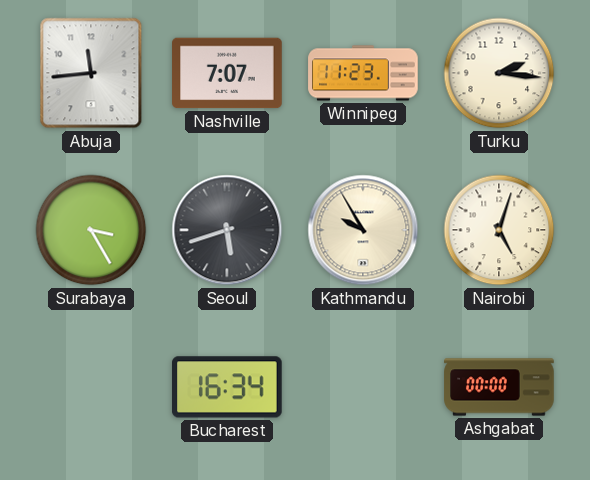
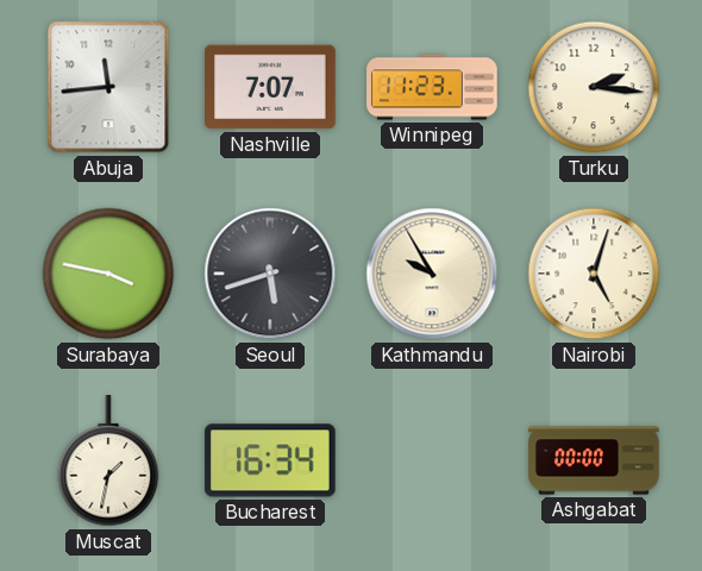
Surabaya: 3:25 -> 3:47 (108, 274)
Muscat: none -> 1:32 (108, 462)
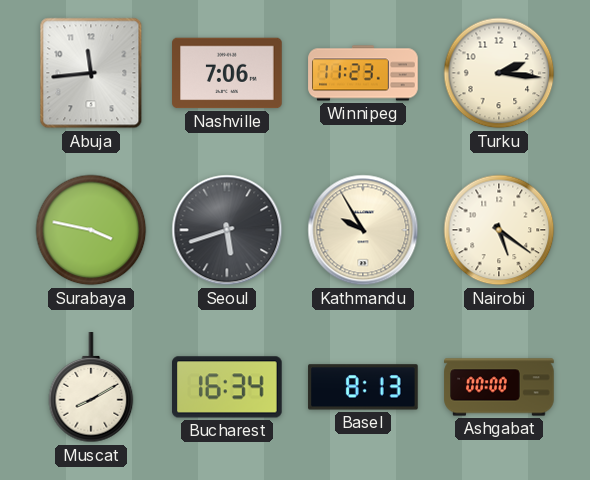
Nashville: 7:07 -> 7:06 (227, 73)
Nairobi: 5:03 -> 5:21 (499, 230)
Muscat: 1:32 -> 8:10 (91, 388)
Basel: none -> 8:13 (363, 387)
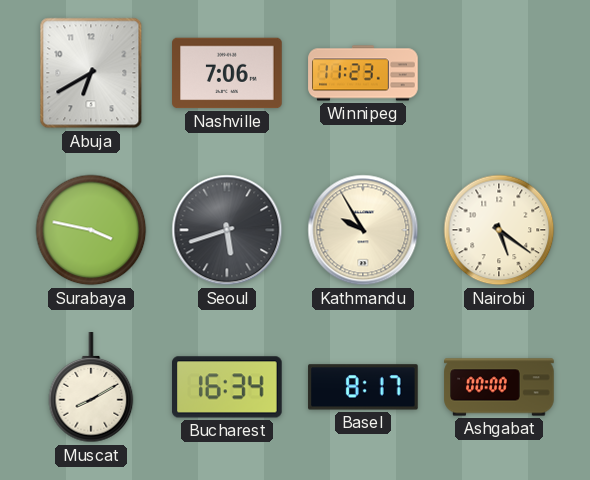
Abuja: 11:44 -> 6:40 (91, 73)
Turku: 2:16 -> none (499, 73)
Basel: 8:13 -> 8:17 (363, 387)
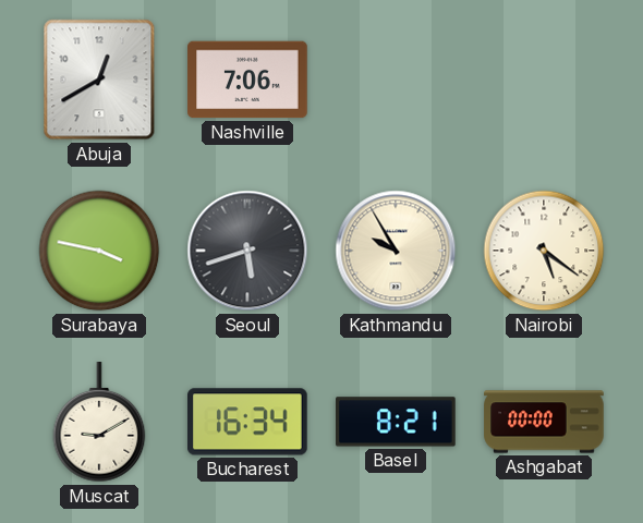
Abuja: 6:40 -> 12:40 (99, 80)
Winnipeg: 11:23 -> none (363, 73)
Muscat: 8:10 -> 9:10 (99, 423)
Basel: 8:17 -> 8:21 (396, 422)
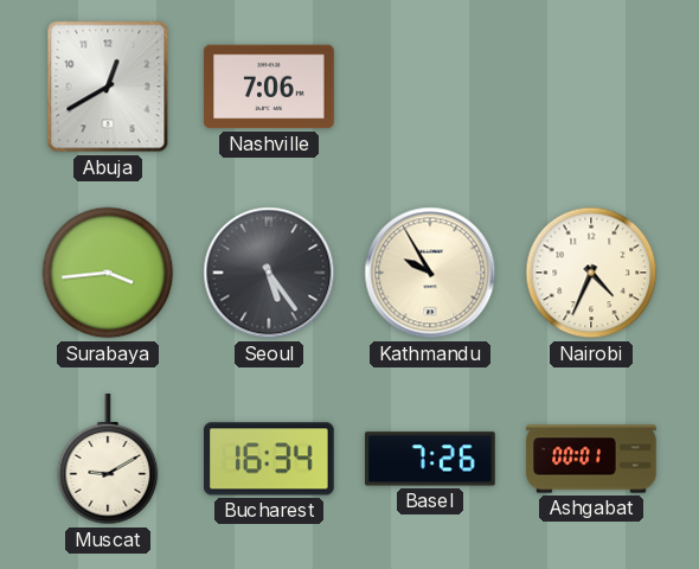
Surabaya: 3:47 -> 3:44 (108, 273)
Seoul: 5:42 -> 5:24 (269, 273)
Nairobi: 5:21 -> 4:34 (591, 273)
Basel: 8:21 -> 7:26 (430, 459)
Ashgabat: 00:00 -> 00:01 (591, 459)
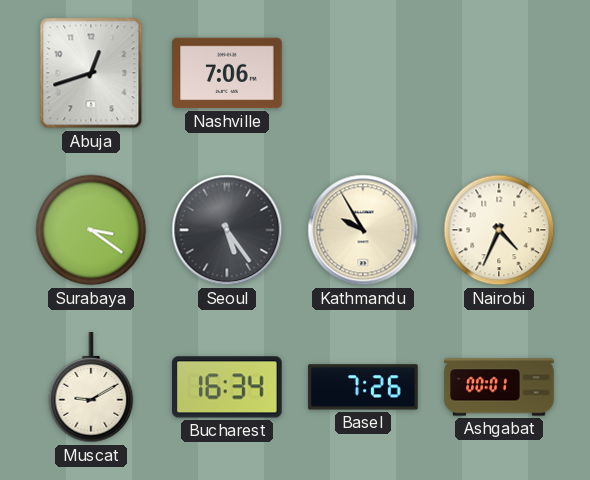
Abuja: 12:40 -> 12:42 (91, 73)
Surabaya: 3:44 -> 3:21 (91, 230)
